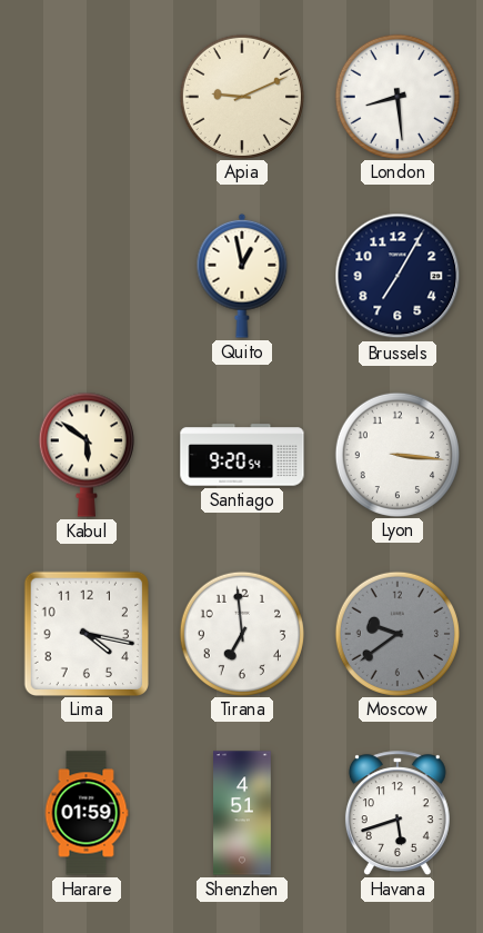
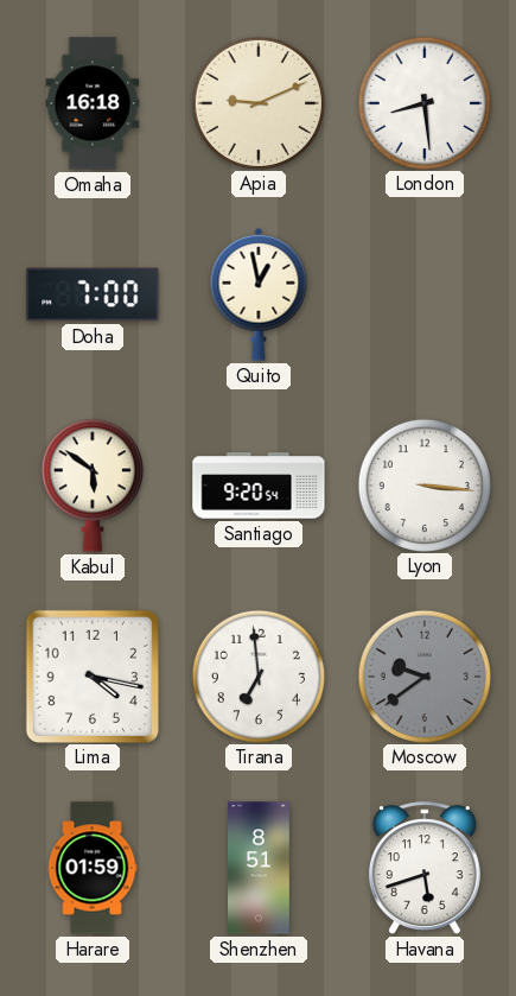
Omaha: none -> 16:18 (93, 103)
Doha: none -> 7:00 (93, 294)
Brussels: 7:05 -> none (398, 276)
Shenzhen: 4:51 -> 8:51 (260, 868)
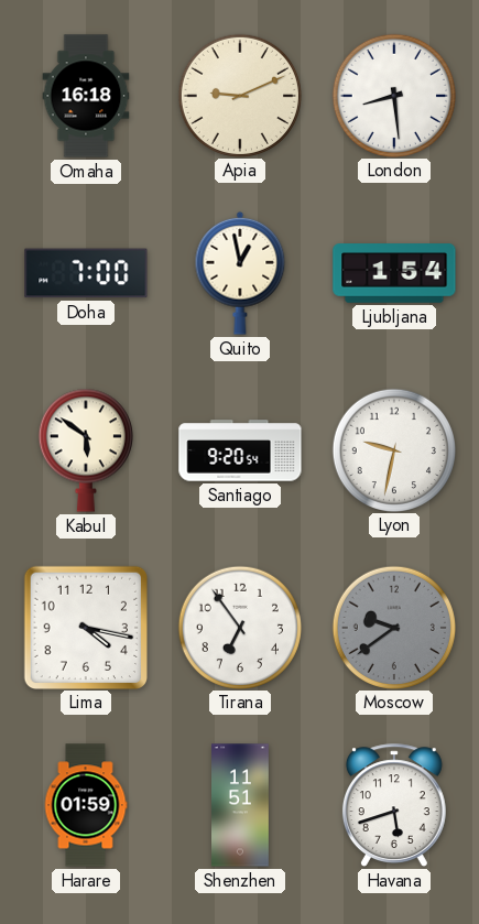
Ljubljana: none -> 1:54 (394, 273)
Lyon: 3:16 -> 9:32 (393, 449)
Tirana: 6:59 -> 6:54 (239, 627)
Shenzhen: 8:51 -> 11:51 (241, 805)
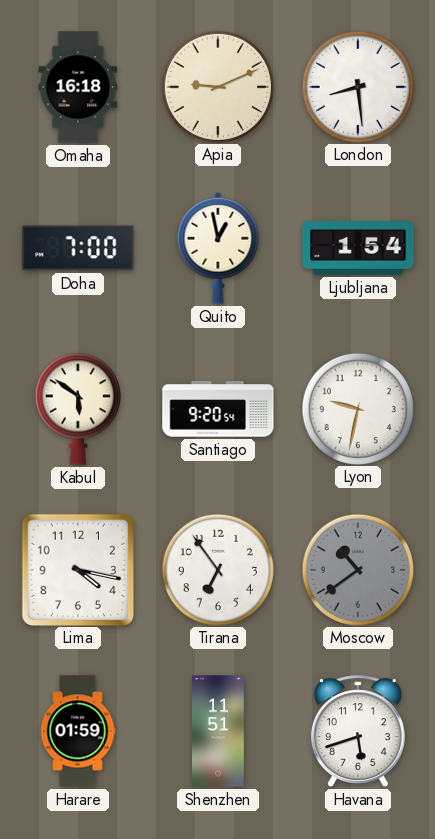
Moscow: 9:39 -> 10:39 (357, 569)
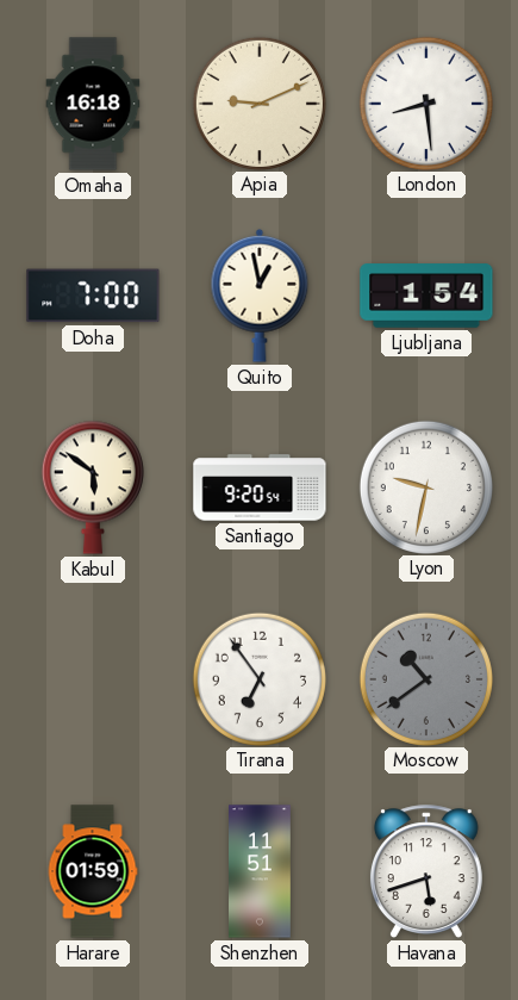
Lima: 4:17 -> none (77, 569)
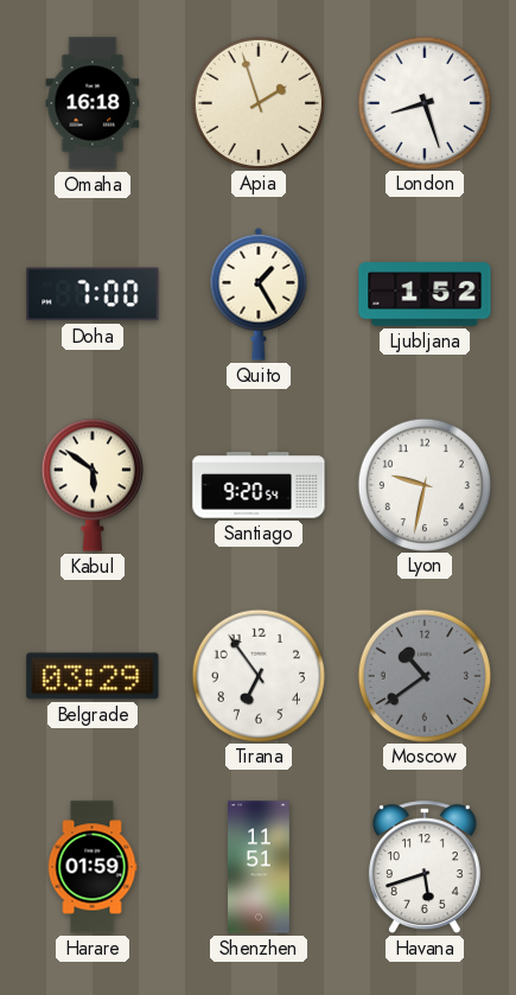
Apia: 9:11 -> 1:57 (257, 102)
London: 8:29 -> 8:27 (423, 102)
Quito: 12:58 -> 1:25 (259, 294)
Ljubljana: 1:54 -> 1:52 (425, 294)
Belgrade: none -> 03:29 (93, 676)
